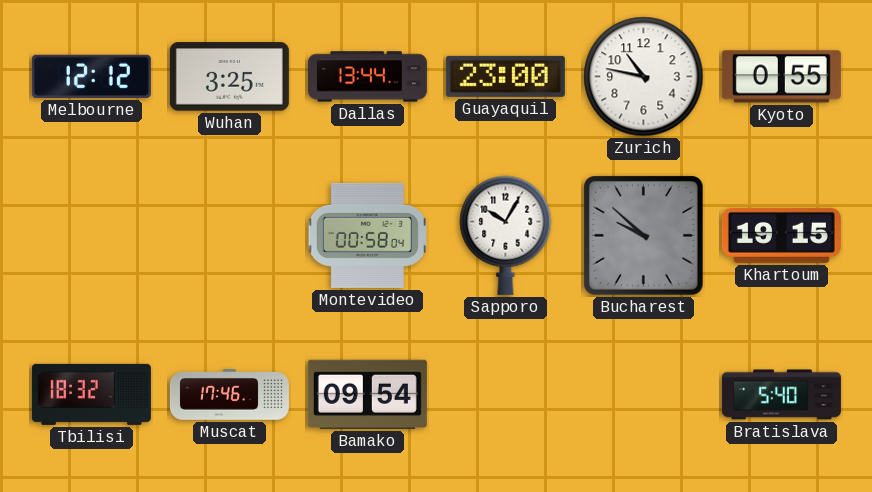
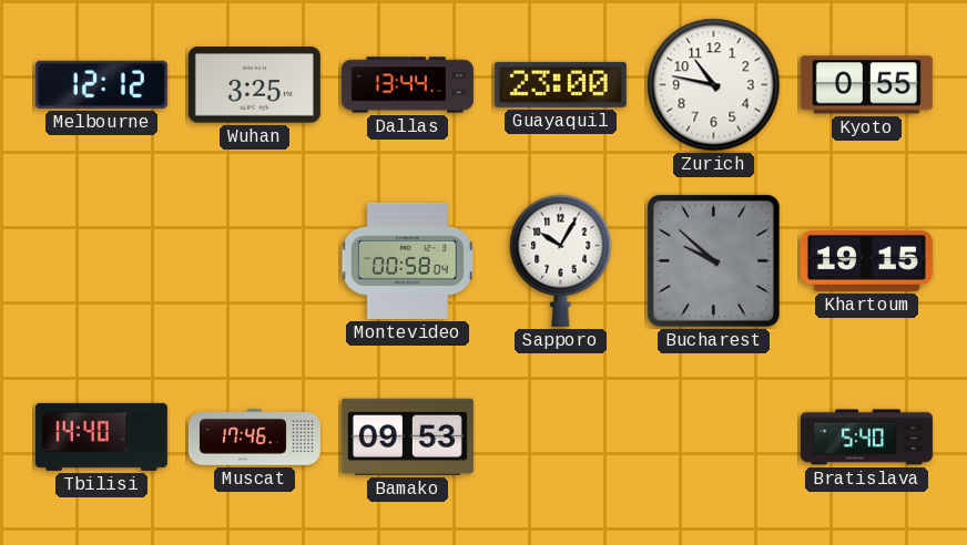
Tbilisi: 18:32 -> 14:40 (101, 436)
Bamako: 09:54 -> 09:53 (407, 436)
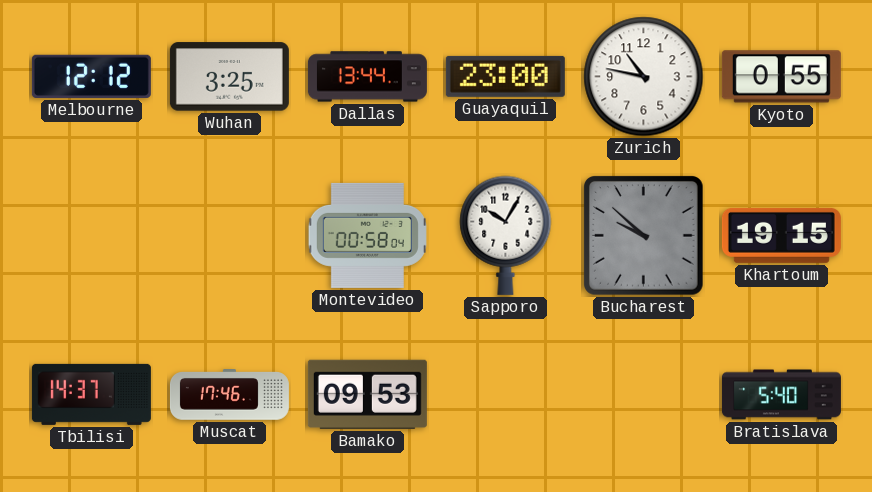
Tbilisi: 14:40 -> 14:37 (91, 394)
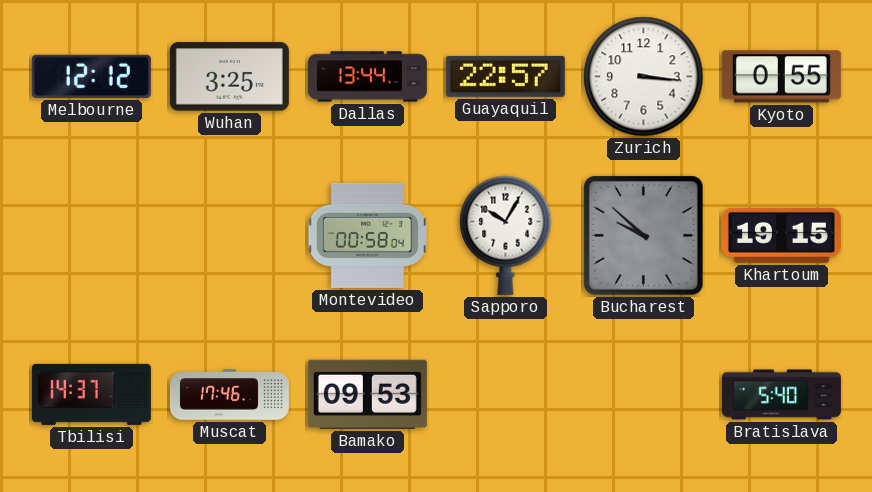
Guayaquil: 23:00 -> 22:57 (505, 76)
Zurich: 10:47 -> 3:16 (644, 77)
